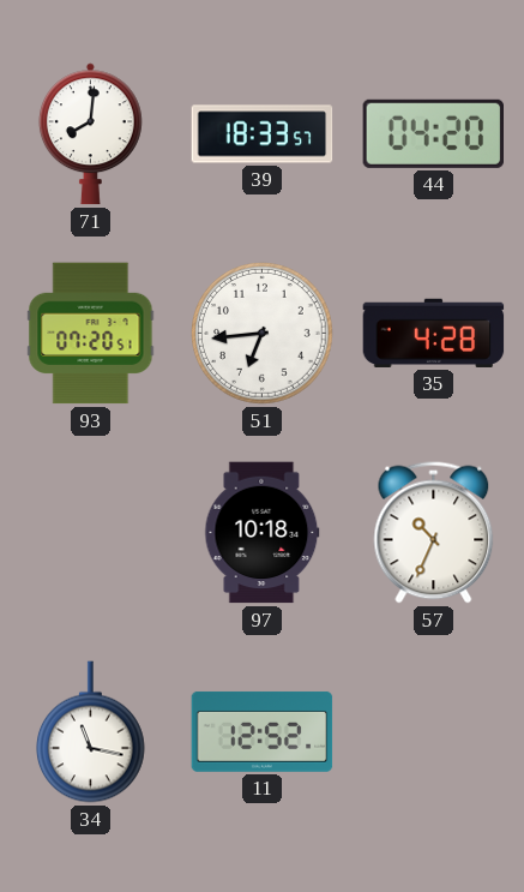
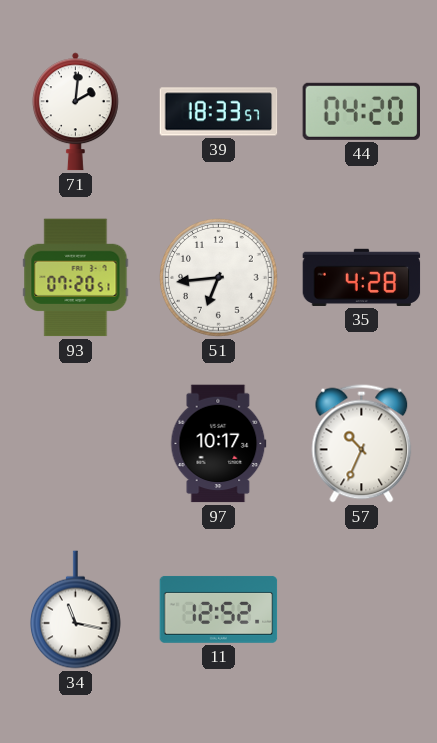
71: 8:01 -> 2:01 (75, 112)
97: 10:18 -> 10:17 (219, 444)
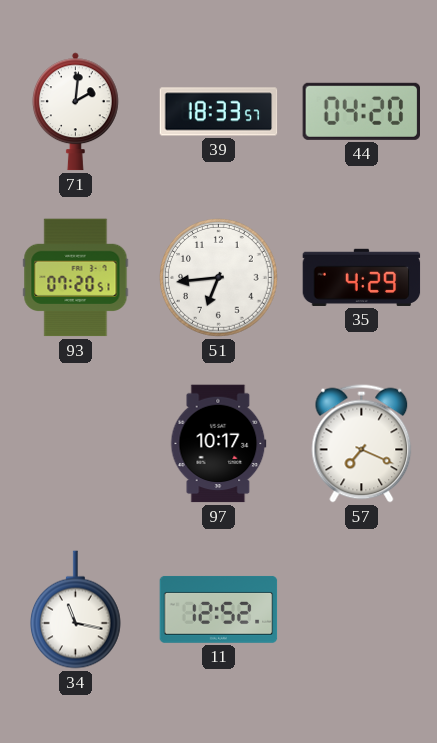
35: 4:28 -> 4:29 (362, 277)
57: 10:34 -> 7:19 (362, 444)
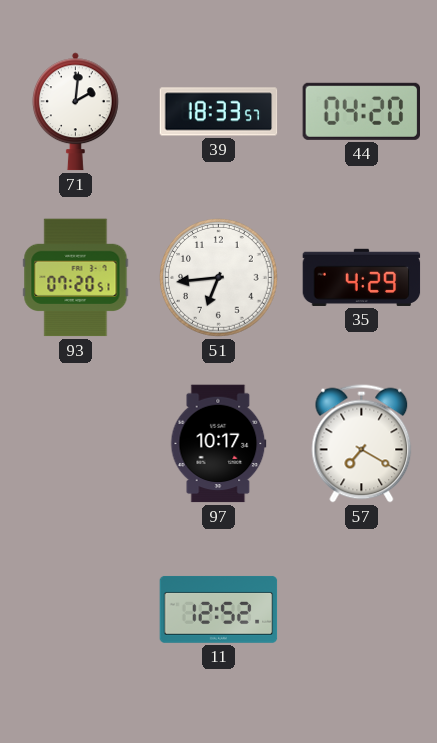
57: 7:19 -> 7:20 (362, 444)
34: 11:17 -> none (76, 610)
